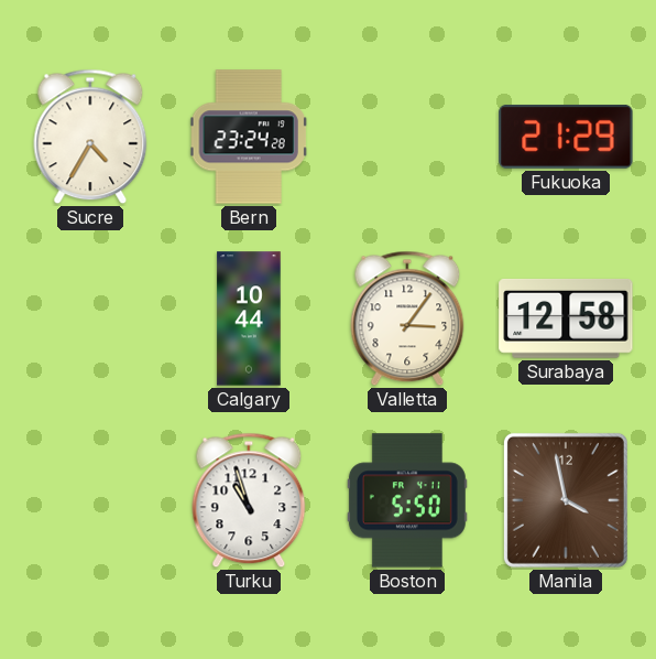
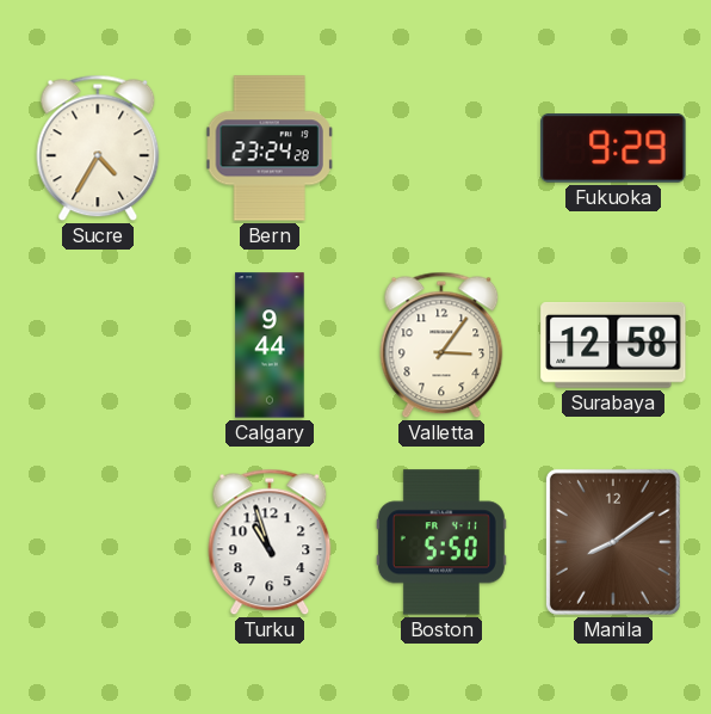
Fukuoka: 21:29 -> 9:29 (613, 149)
Calgary: 10:44 -> 9:44 (270, 345)
Manila: 3:58 -> 8:09 (613, 542)
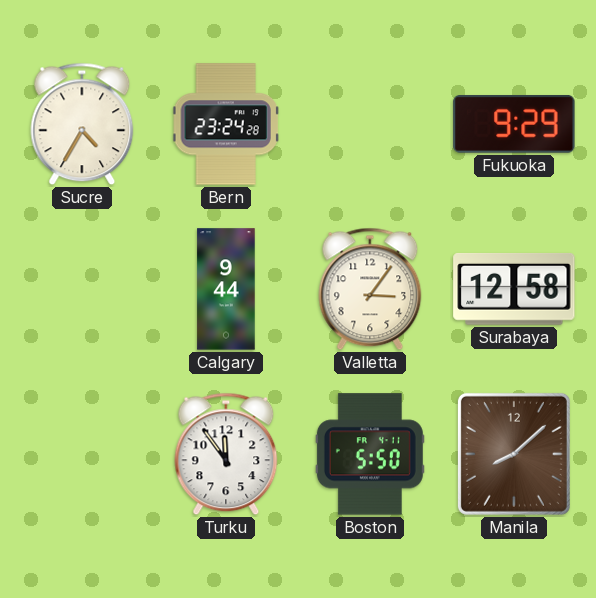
Turku: 10:57 -> 11:54 (226, 454)
Manila: 8:09 -> 8:08 (514, 454)
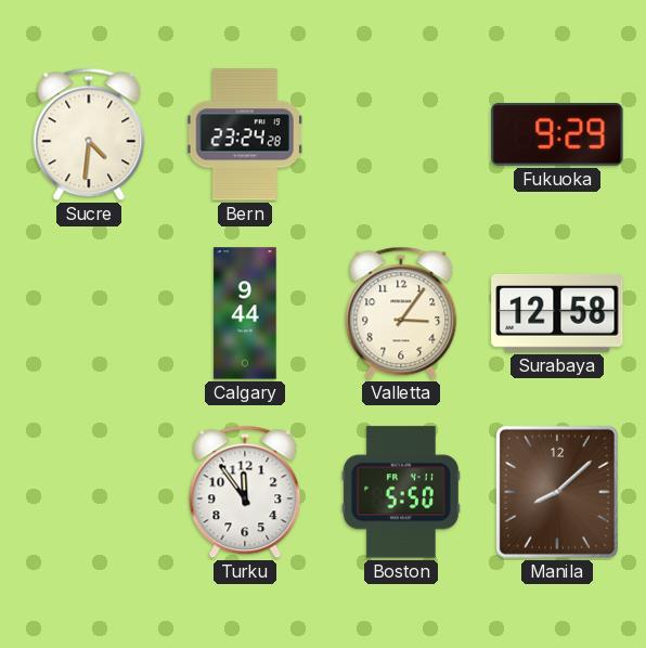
Sucre: 4:35 -> 4:31 (89, 134)
